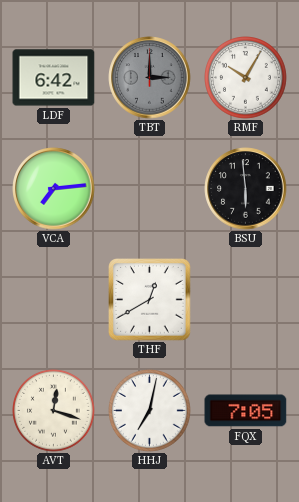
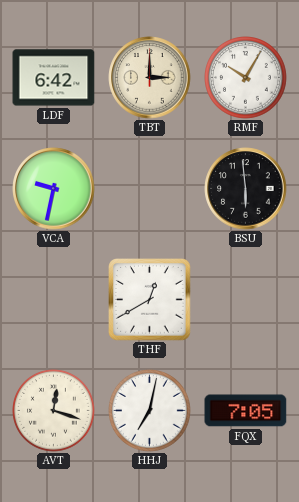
TBT dial: grey -> cream (150, 78)
VCA: 7:14 -> 9:32 (54, 189)
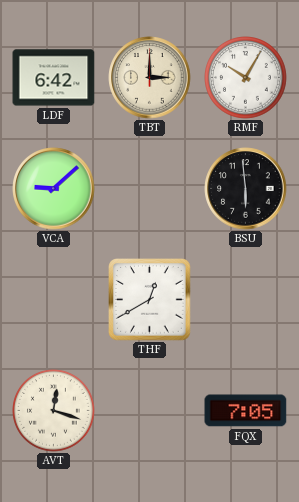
VCA: 9:32 -> 9:08 (54, 189)
HHJ: 7:02 -> none (150, 411)
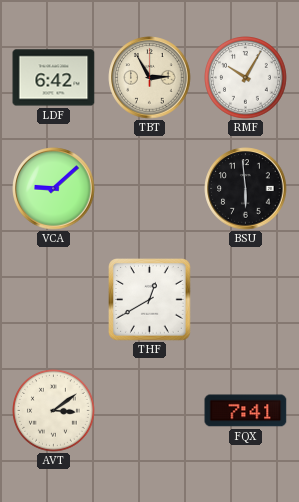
TBT: 3:00 -> 2:55 (150, 78)
AVT: 12:18 -> 3:09 (54, 411)
FQX: 7:05 -> 7:41 (246, 411)
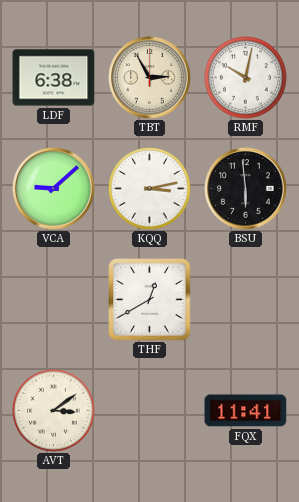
LDF: 6:42 -> 6:38 (54, 78)
RMF: 10:05 -> 10:02 (246, 78)
KQQ: none -> 3:13 (150, 189)
FQX: 7:41 -> 11:41 (246, 411)
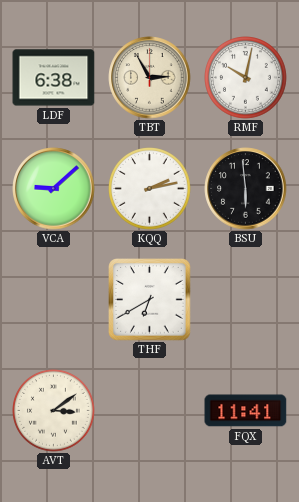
KQQ: 3:13 -> 2:13 (150, 189)
THF: 12:40 -> 6:40 (150, 300)
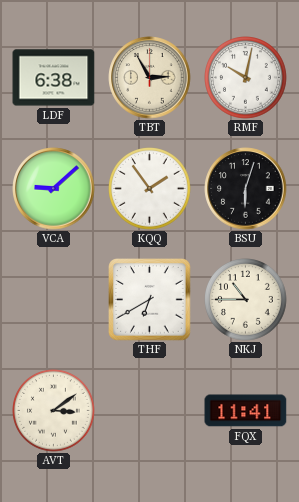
KQQ: 2:13 -> 1:54 (150, 189)
BSU: 5:59 -> 6:03 (246, 189)
NKJ: none -> 10:45 (246, 300)
